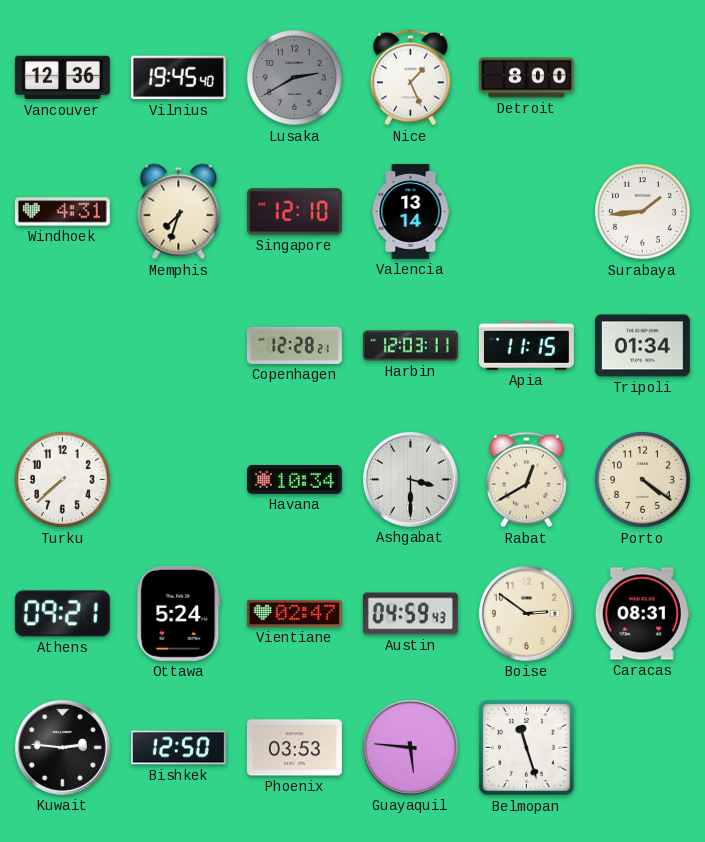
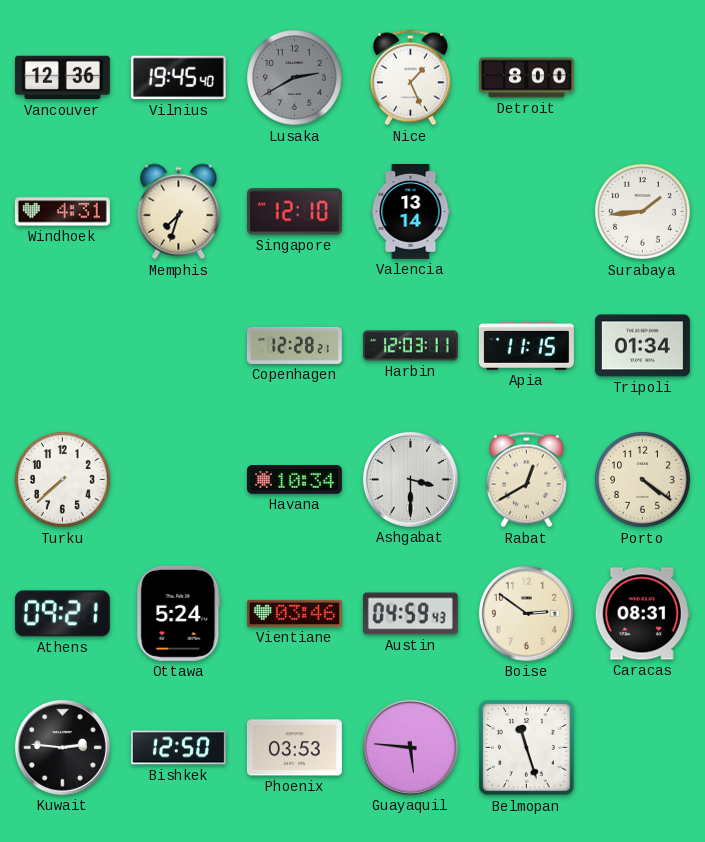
Vientiane: 02:47 -> 03:46 (294, 613)
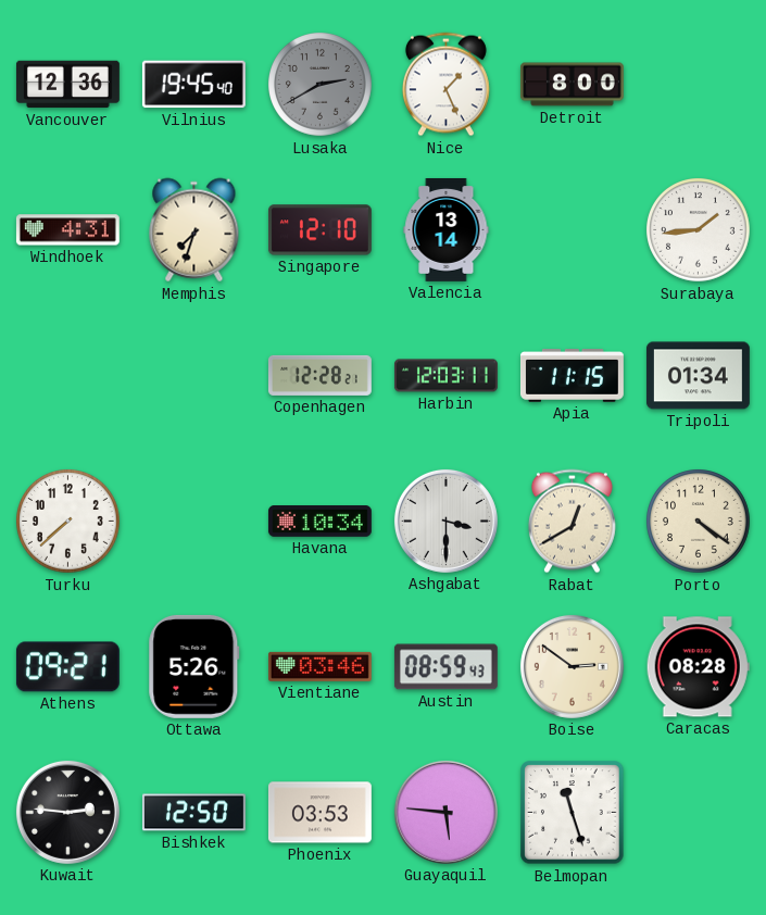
Ottawa: 5:24 -> 5:26 (194, 666)
Austin: 04:59 -> 08:59 (445, 667)
Caracas: 08:31 -> 08:28 (698, 667)
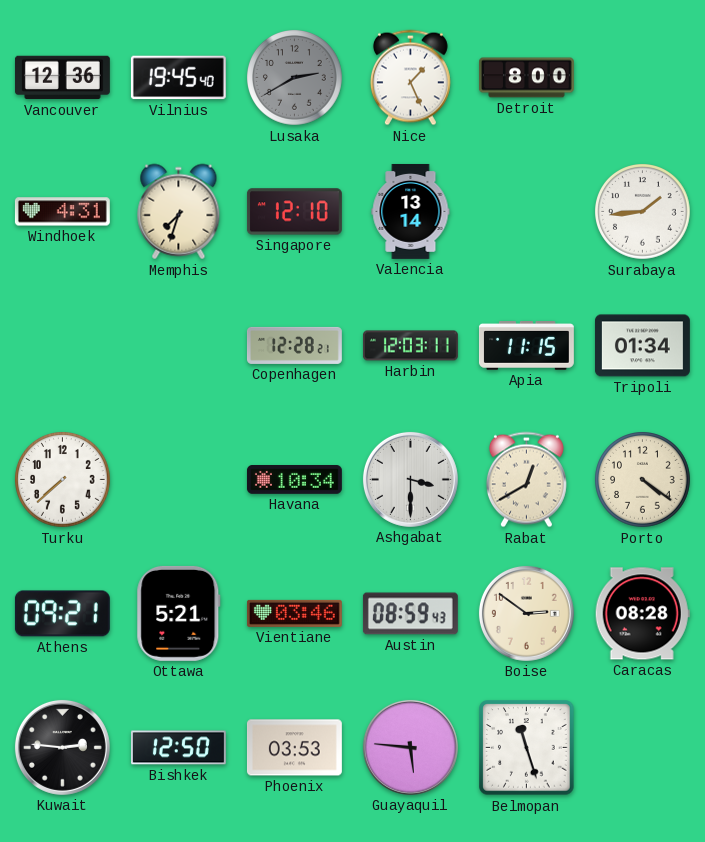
Ottawa: 5:26 -> 5:21 (179, 613)
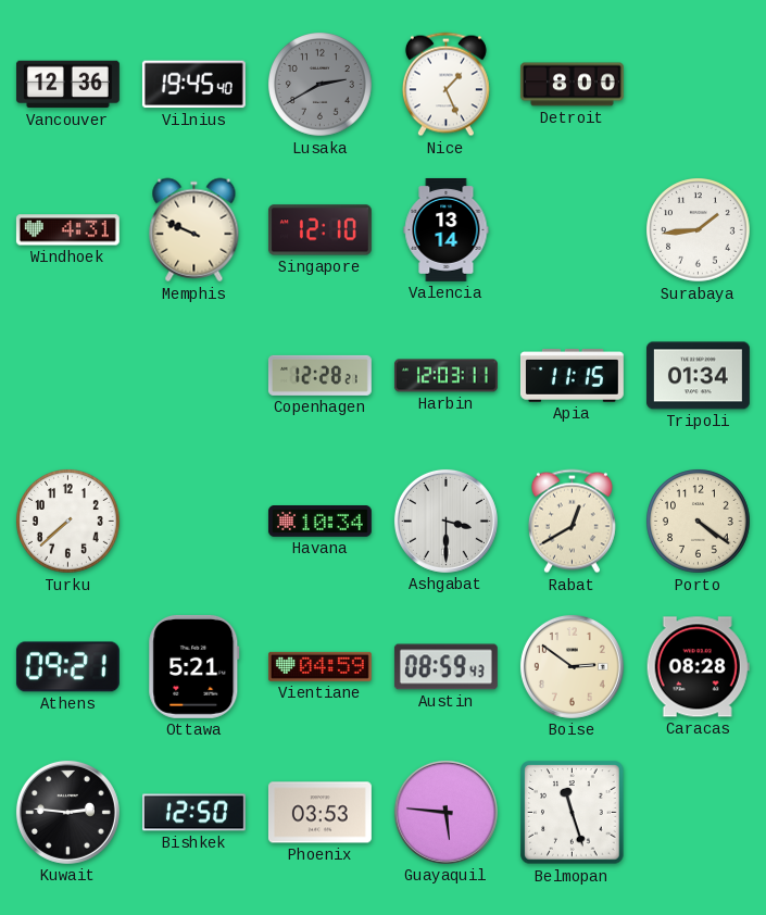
Memphis: 7:33 -> 9:49 (194, 230)
Vientiane: 03:46 -> 04:59 (319, 666)
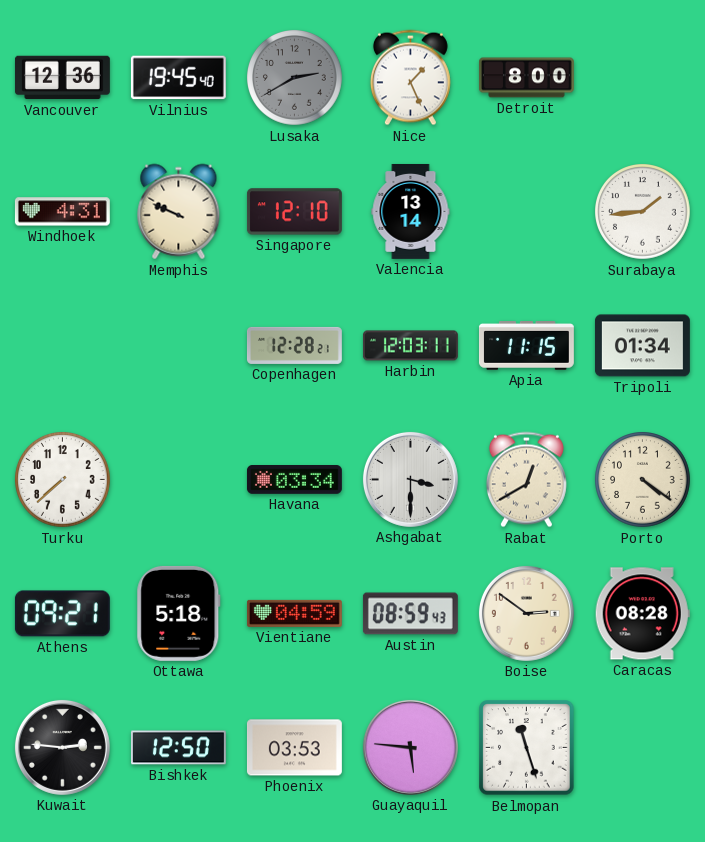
Havana: 10:34 -> 03:34 (294, 480)
Ottawa: 5:21 -> 5:18 (179, 613)
